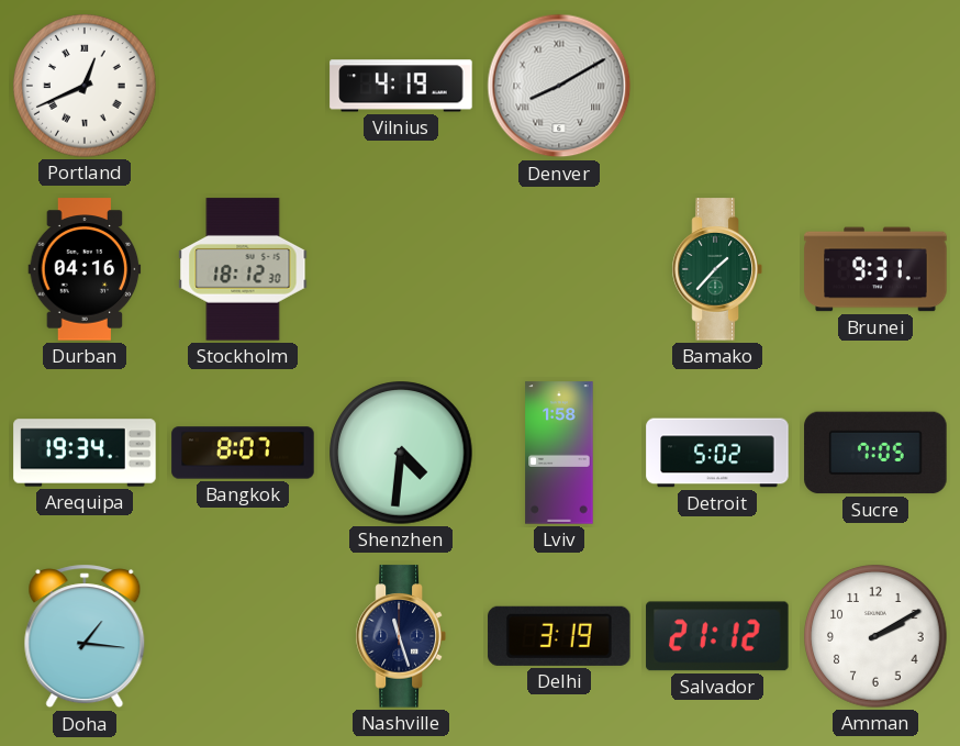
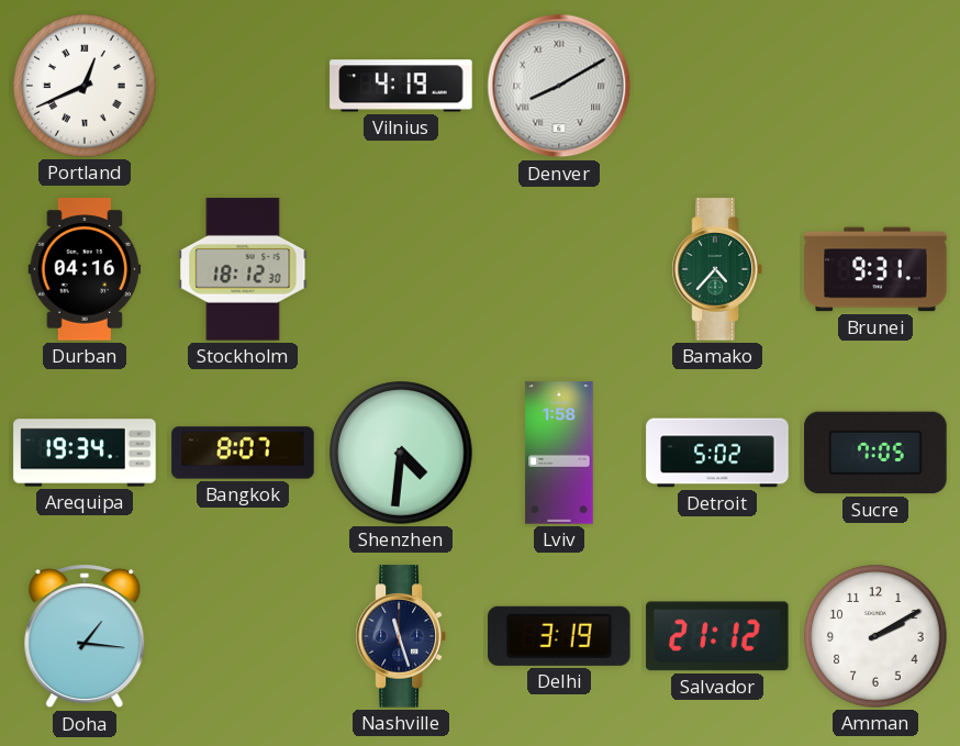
Bamako: 1:37 -> 4:37 (717, 269)
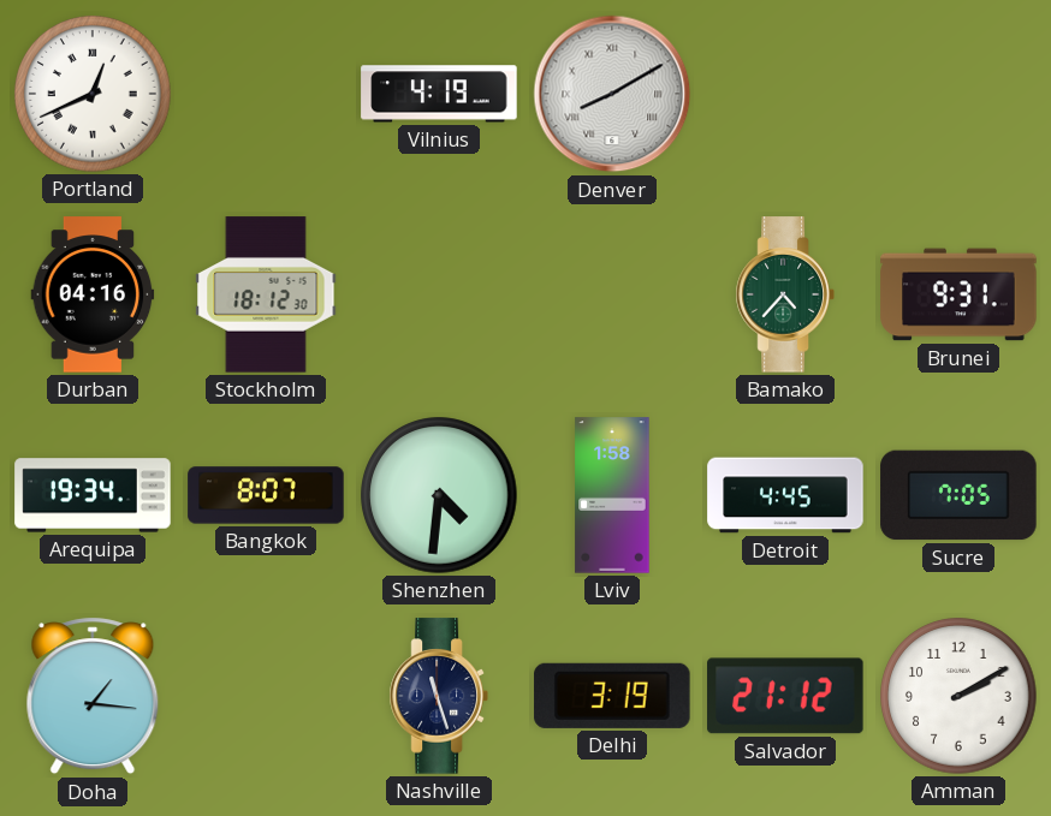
Detroit: 5:02 -> 4:45 (785, 495)
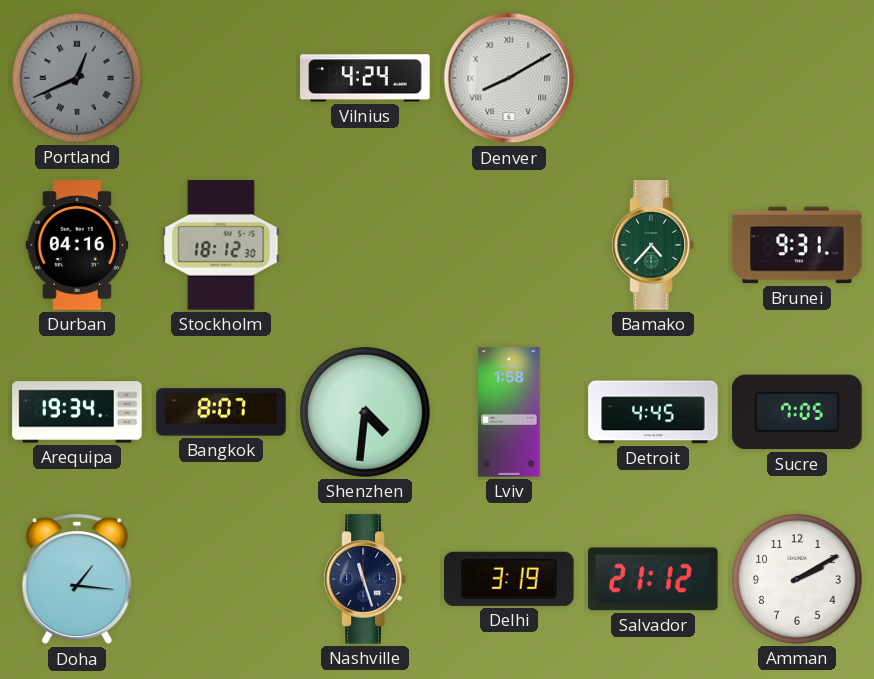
Portland dial: white -> grey (77, 78)
Vilnius: 4:19 -> 4:24 (365, 78)
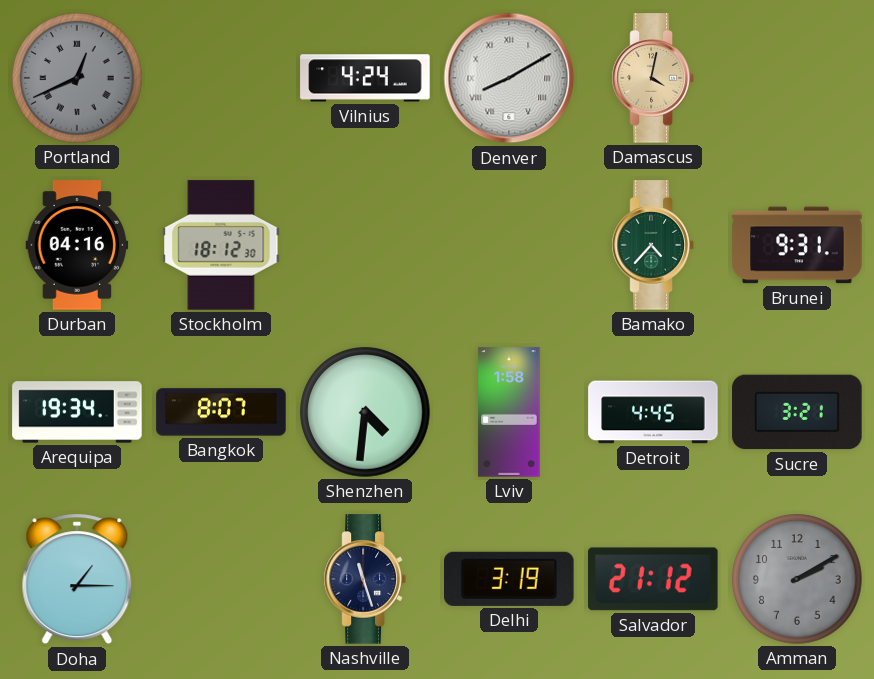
Damascus: none -> 4:02 (653, 78)
Sucre: 7:05 -> 3:21 (797, 412)
Doha: 1:16 -> 1:15 (77, 579)
Amman dial: white -> grey (797, 579)
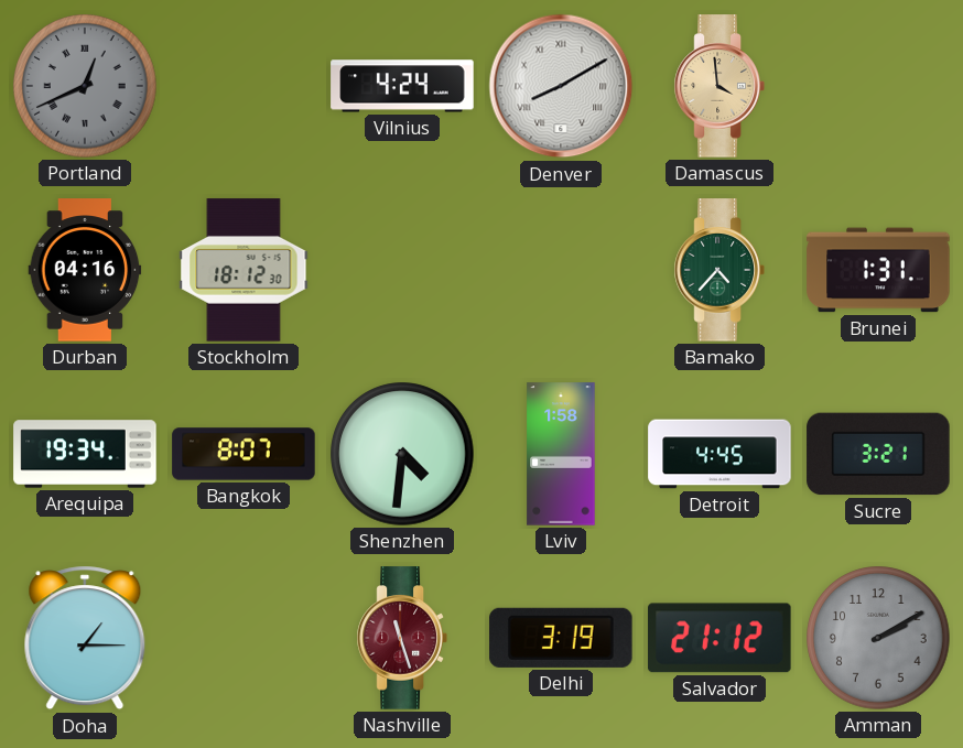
Damascus: 4:02 -> 3:59 (719, 86)
Brunei: 9:31 -> 1:31 (878, 270)
Nashville dial: navy -> burgundy (402, 638)
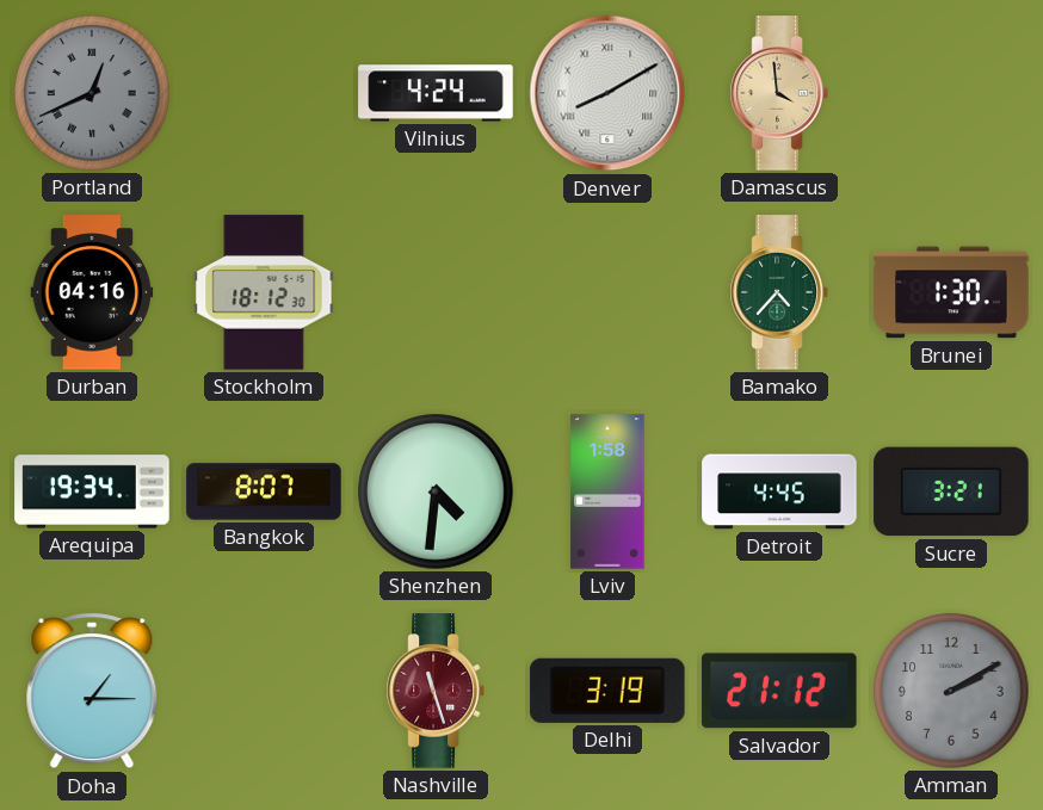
Brunei: 1:31 -> 1:30 (951, 292)
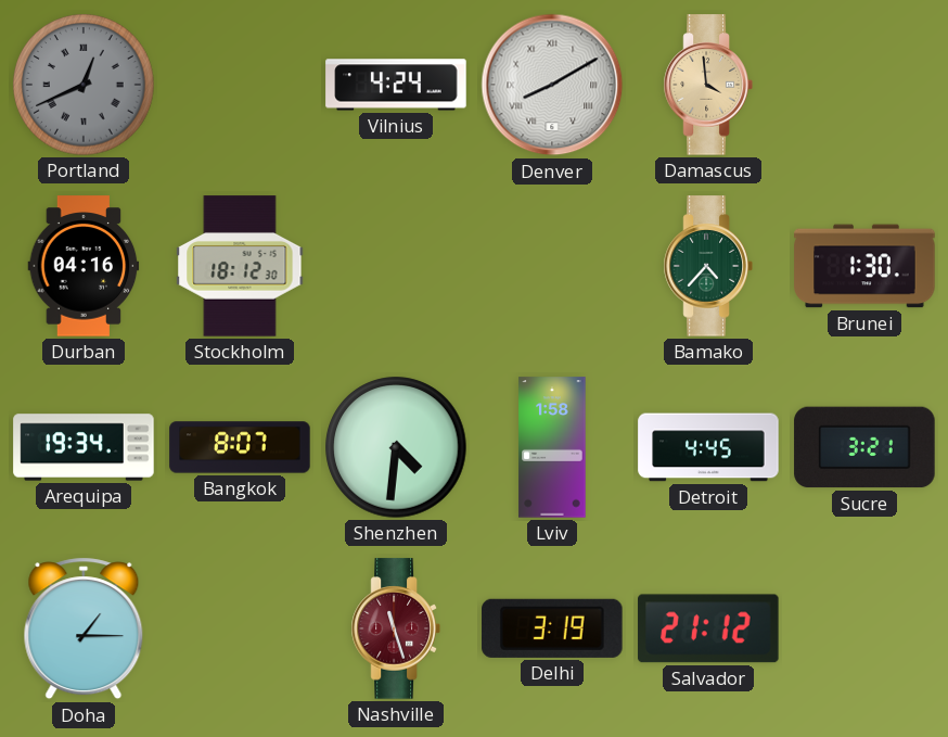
Amman: 2:10 -> none (951, 691)
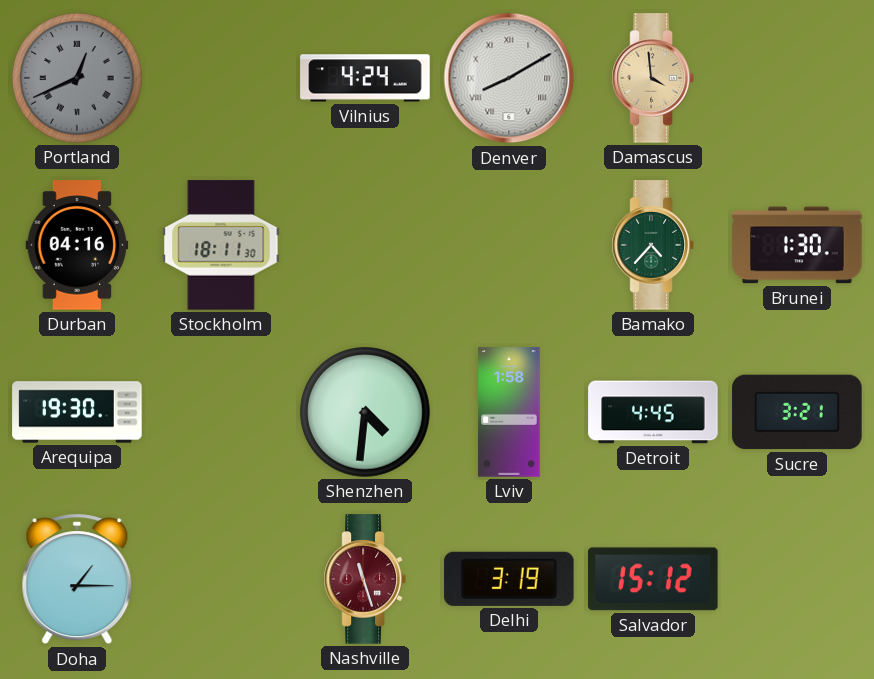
Stockholm: 18:12 -> 18:11 (221, 245)
Arequipa: 19:34 -> 19:30 (77, 412)
Bangkok: 8:07 -> none (240, 447)
Salvador: 21:12 -> 15:12 (653, 579)
